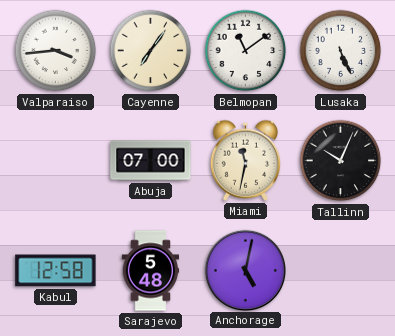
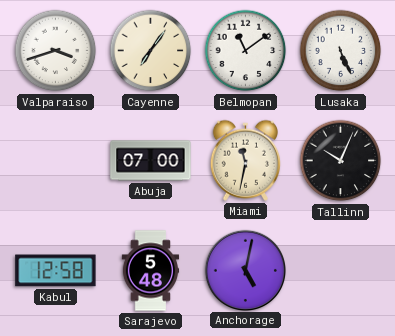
Valparaiso: 3:44 -> 3:42 (56, 51)
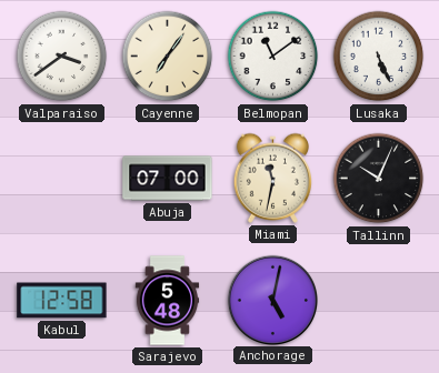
Valparaiso: 3:42 -> 3:39 (62, 57)
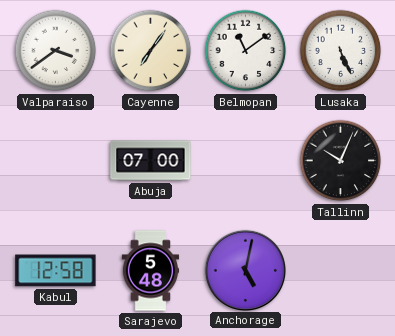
Miami: 11:32 -> none (272, 178)
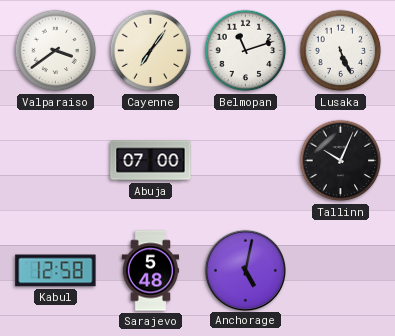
Belmopan: 11:09 -> 11:12 (246, 51)
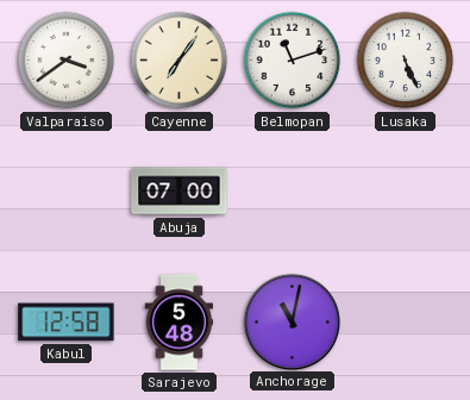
Tallinn: 10:04 -> none (341, 161)
Anchorage: 5:02 -> 11:02 (292, 321)
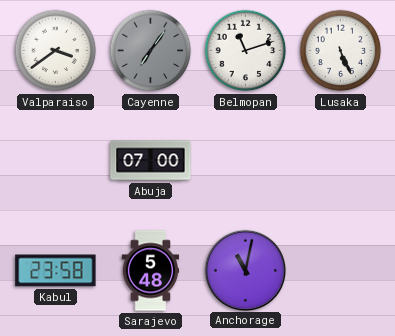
Cayenne dial: cream -> grey (151, 51)
Kabul: 12:58 -> 23:58 (56, 271)
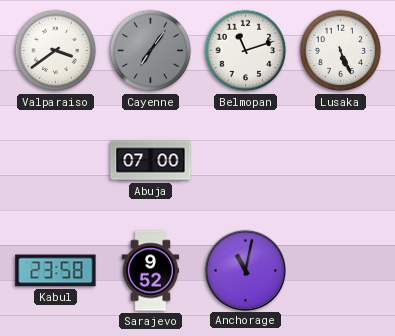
Sarajevo: 5:48 -> 9:52 (151, 271)
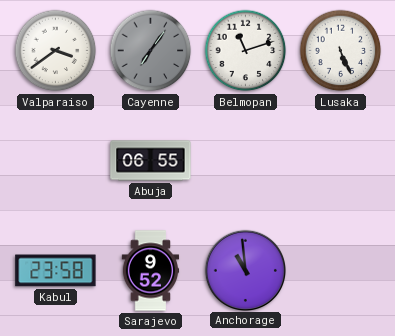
Abuja: 07:00 -> 06:55 (151, 161)
Anchorage: 11:02 -> 10:59 (245, 270)
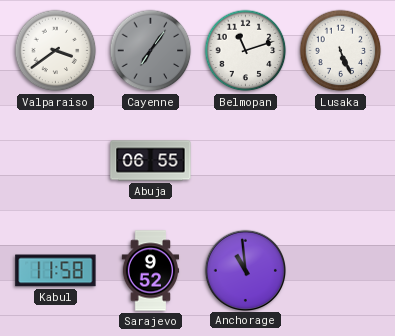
Kabul: 23:58 -> 11:58 (56, 271)
